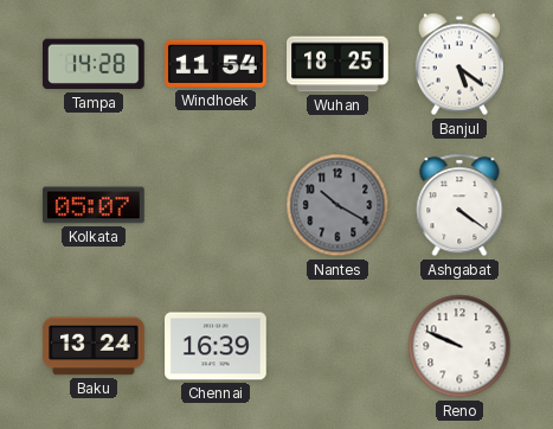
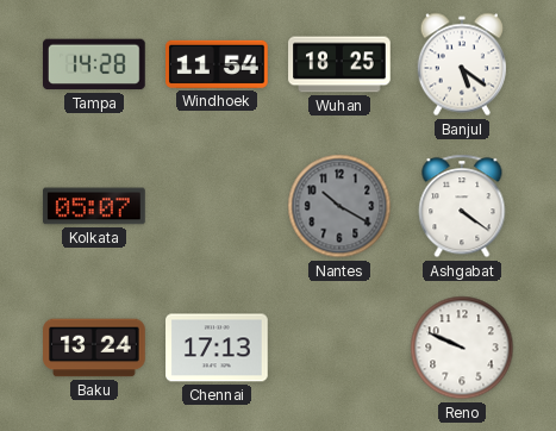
Chennai: 16:39 -> 17:13 (217, 348)
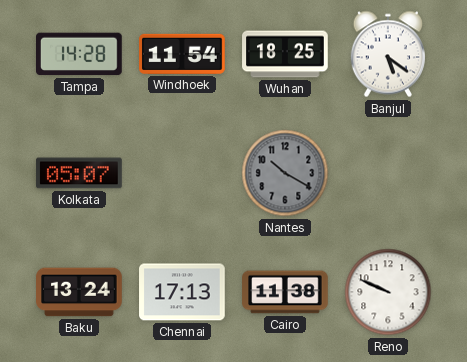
Ashgabat: 4:21 -> none (462, 206)
Cairo: none -> 11:38 (285, 292)
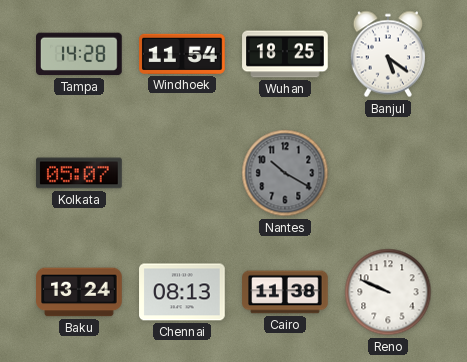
Chennai: 17:13 -> 08:13 (182, 292)
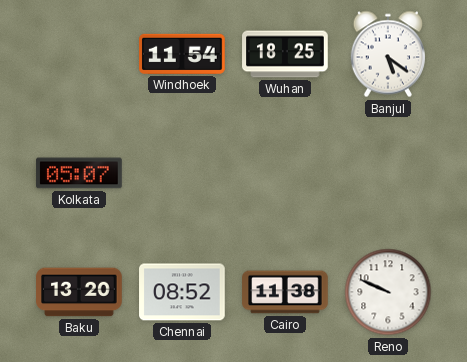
Tampa: 14:28 -> none (80, 54)
Nantes: 10:20 -> none (285, 173)
Baku: 13:24 -> 13:20 (79, 292)
Chennai: 08:13 -> 08:52 (182, 292)
